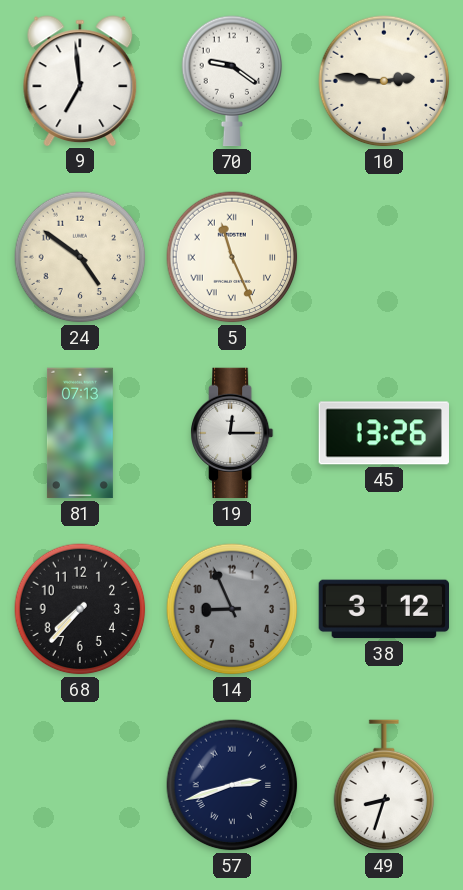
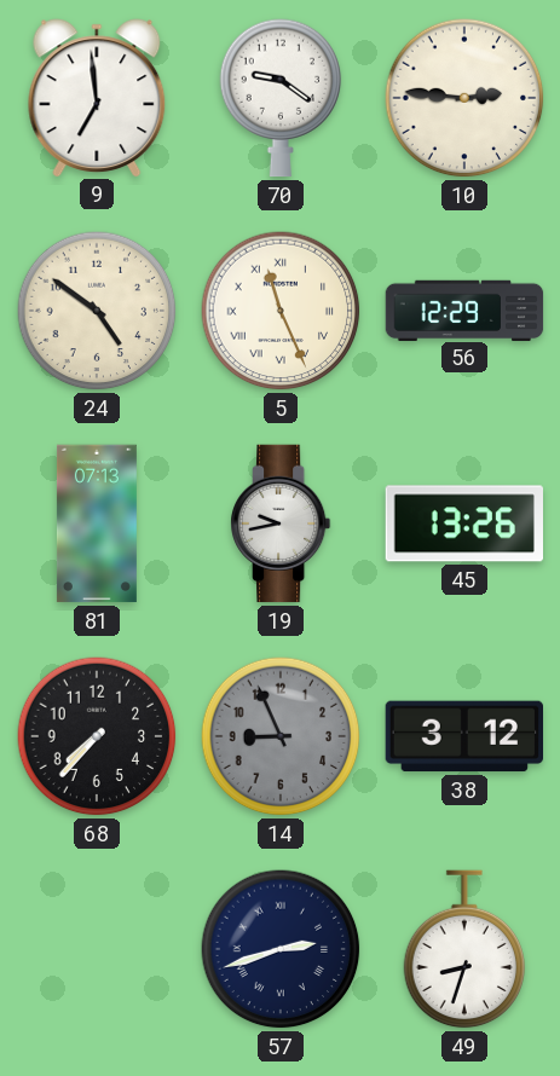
56: none -> 12:29 (464, 310)
19: 12:15 -> 9:43 (282, 523)
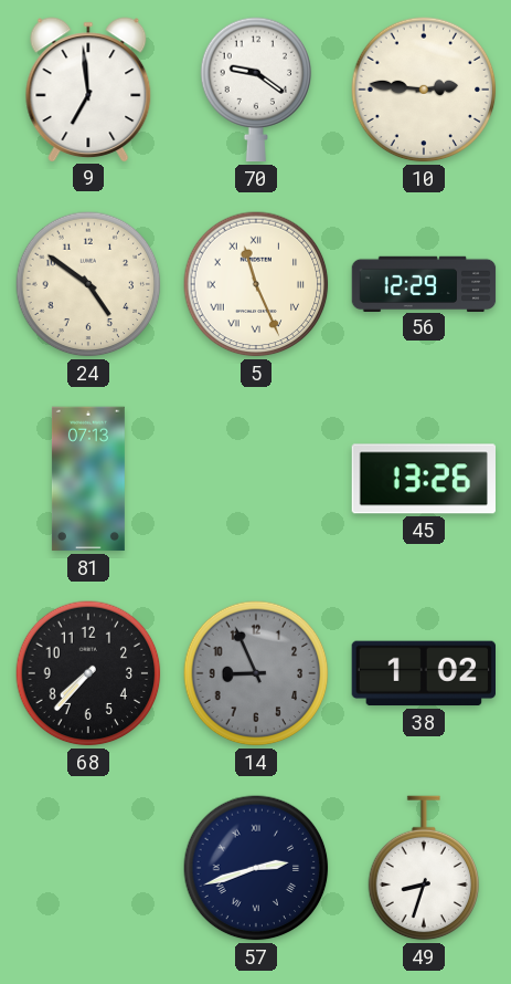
19: 9:43 -> none (282, 523)
38: 3:12 -> 1:02 (423, 673)
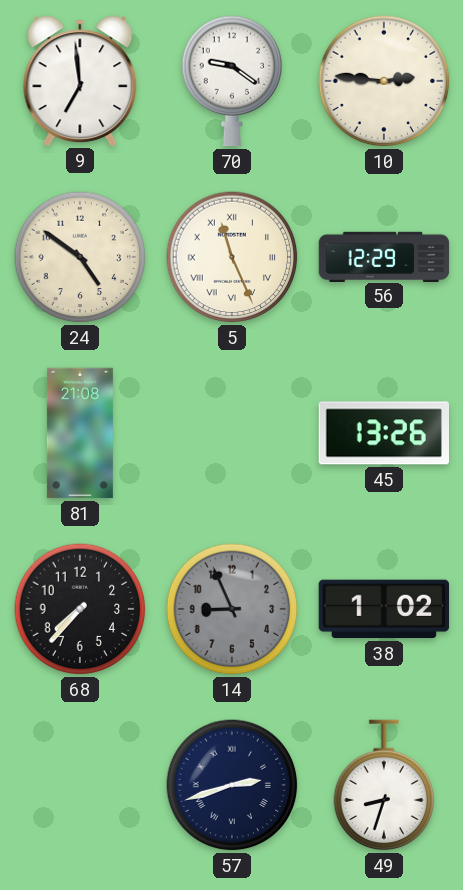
81: 07:13 -> 21:08 (80, 433)
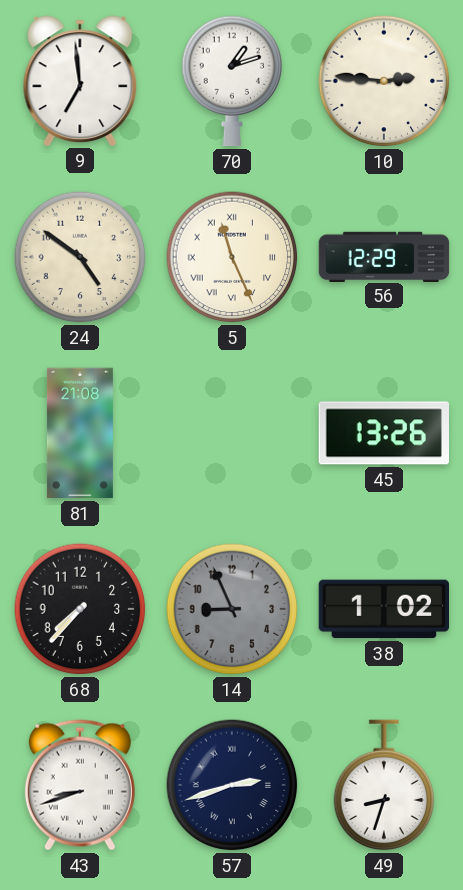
70: 9:21 -> 1:12 (232, 81)
43: none -> 8:42 (80, 785)
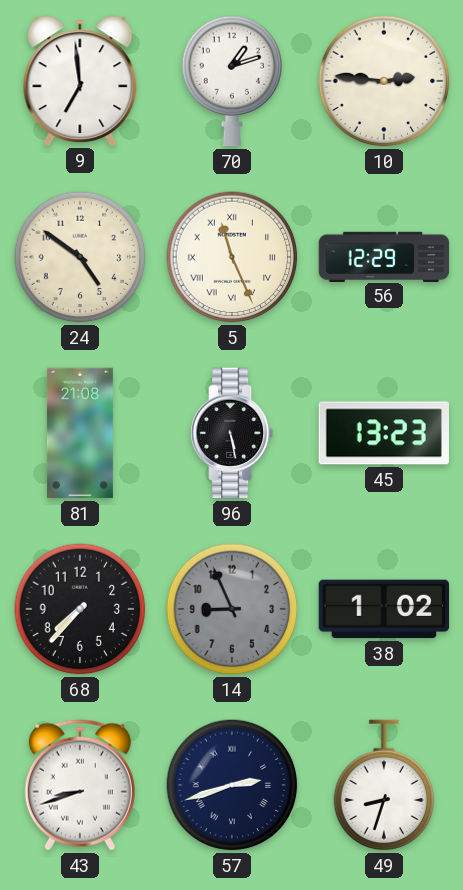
96: none -> 5:28 (233, 433)
45: 13:26 -> 13:23 (383, 433)
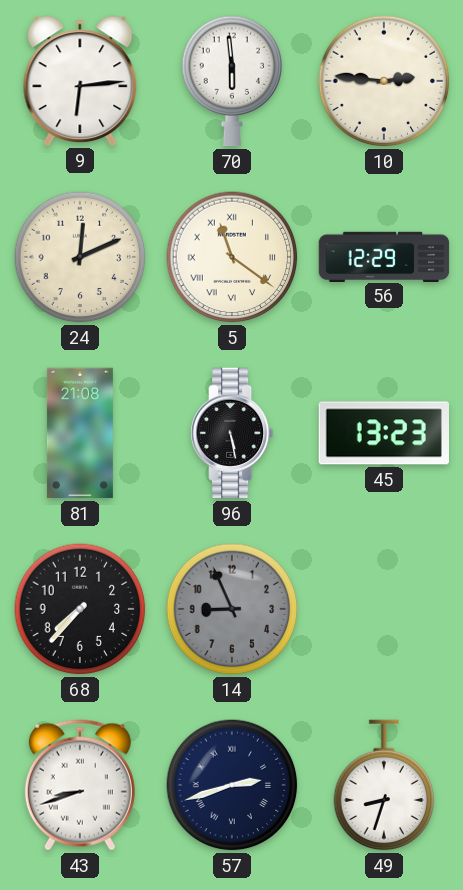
9: 6:59 -> 6:14 (80, 81)
70: 1:12 -> 5:59 (232, 81)
24: 4:51 -> 12:11 (80, 257)
5: 11:26 -> 11:21 (232, 257)
38: 1:02 -> none (383, 609)
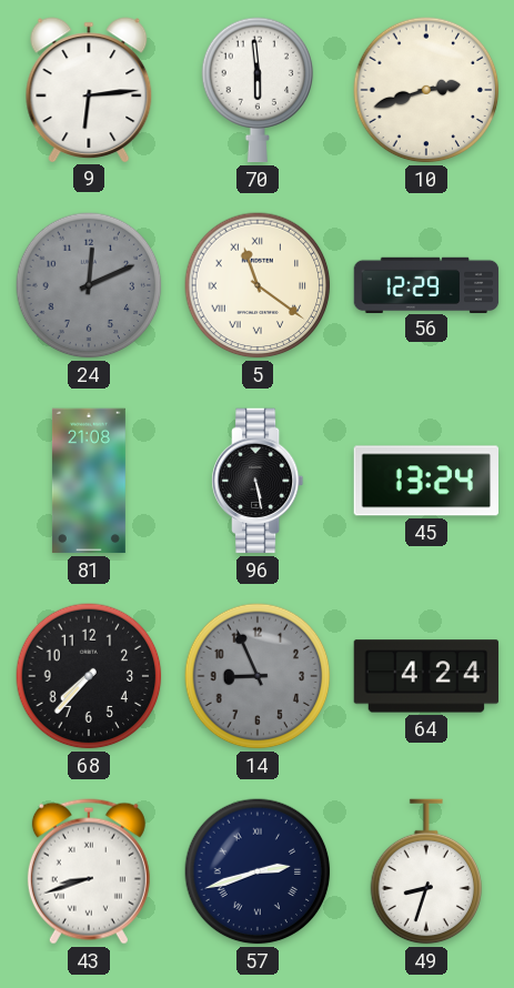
10: 2:46 -> 2:42 (426, 90)
24 dial: cream -> grey (89, 285)
45: 13:23 -> 13:24 (425, 481)
64: none -> 4:24 (426, 676)
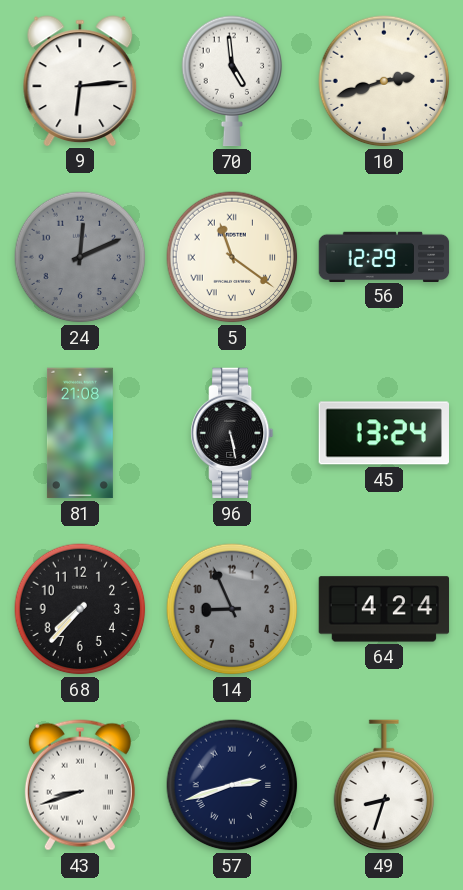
70: 5:59 -> 4:59 (232, 81)
